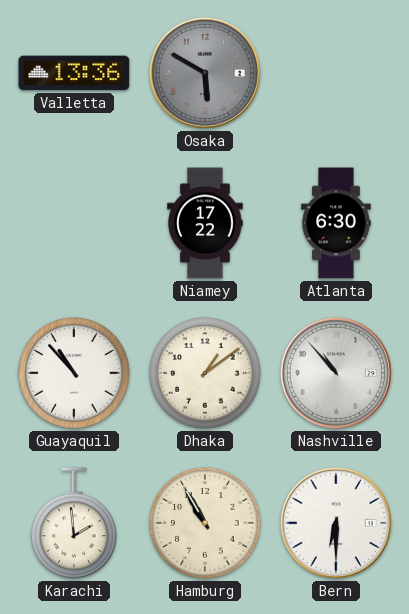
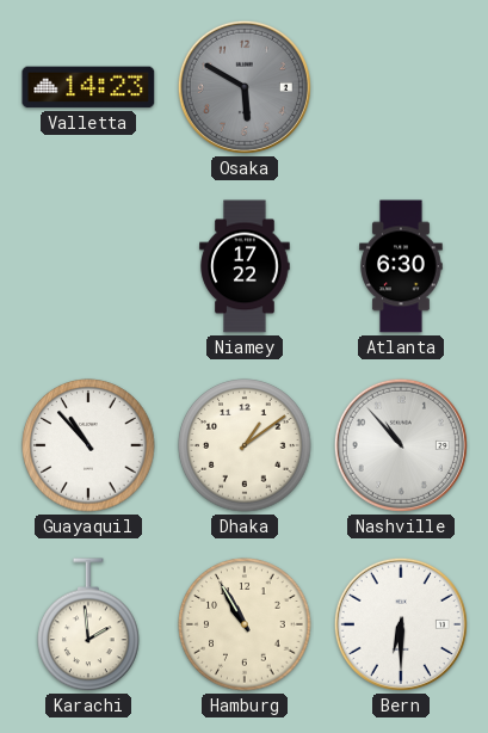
Valletta: 13:36 -> 14:23 (88, 87)
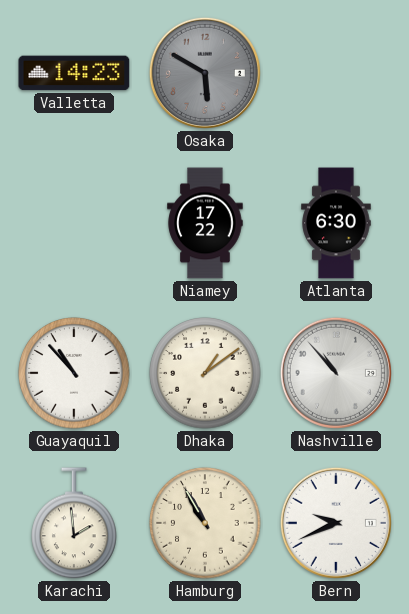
Bern: 6:30 -> 9:41 (336, 523)
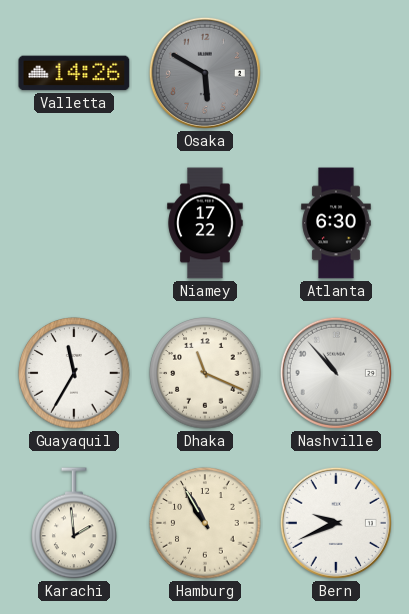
Valletta: 14:23 -> 14:26 (74, 73)
Guayaquil: 10:53 -> 11:35 (74, 373)
Dhaka: 1:09 -> 11:19 (205, 373)
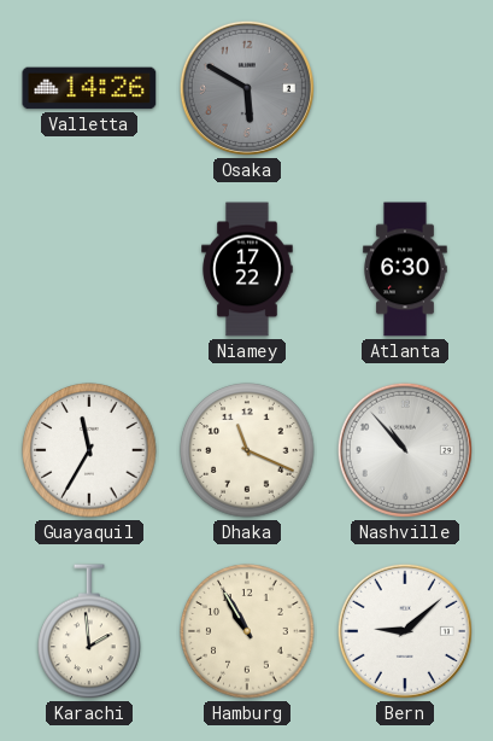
Bern: 9:41 -> 9:08 (405, 631)
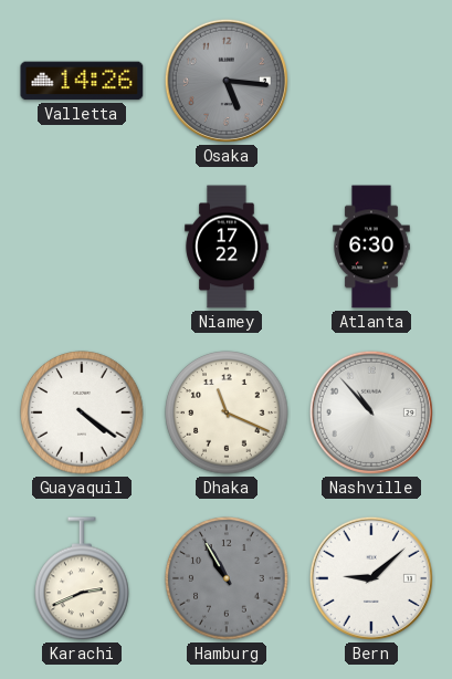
Osaka: 5:50 -> 5:16 (227, 81)
Guayaquil: 11:35 -> 4:21 (82, 412)
Karachi: 1:59 -> 2:41 (82, 579)
Hamburg dial: cream -> grey (227, 578)
